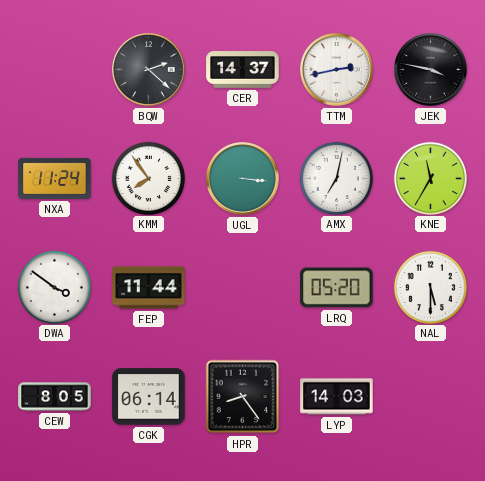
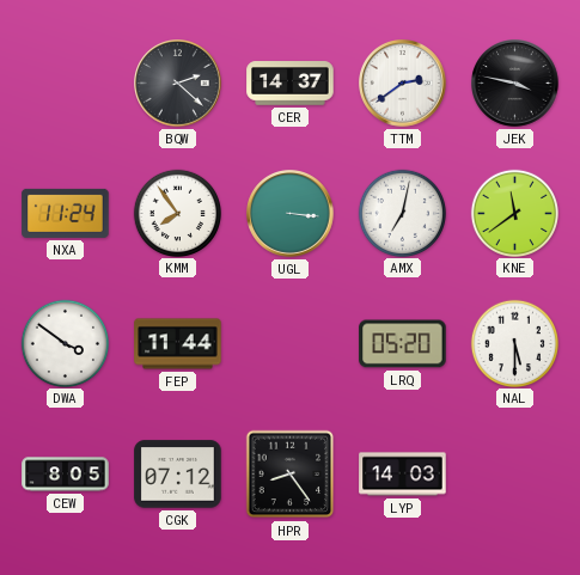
TTM: 2:43 -> 2:39 (403, 84)
KNE: 11:35 -> 11:39 (514, 213)
CGK: 06:14 -> 07:12 (178, 475)
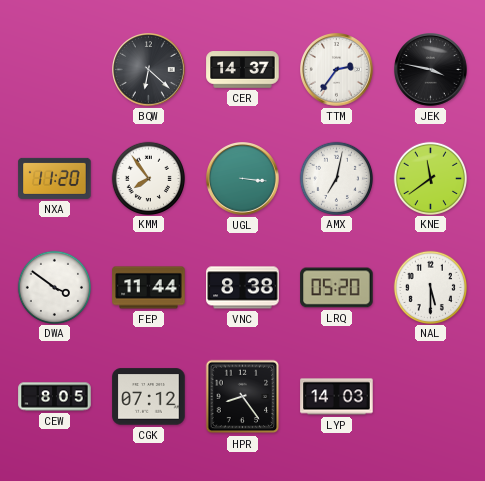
BQW: 2:22 -> 6:22 (149, 70)
TTM: 2:39 -> 2:36 (337, 70)
NXA: 11:24 -> 11:20 (55, 178)
VNC: none -> 8:38 (243, 288)
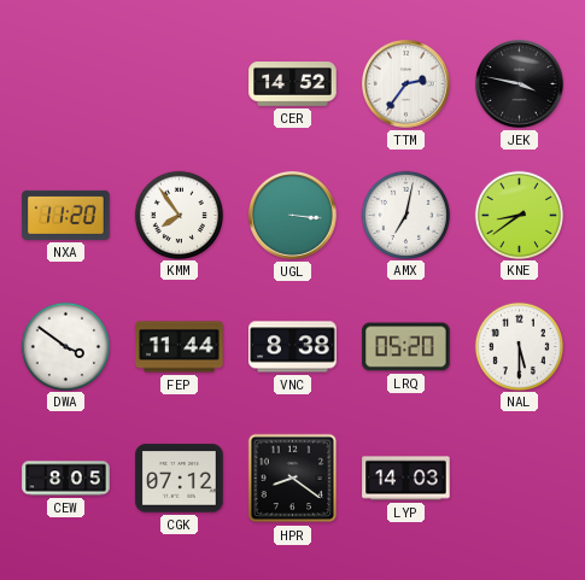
BQW: 6:22 -> none (149, 70)
CER: 14:37 -> 14:52 (293, 84)
KNE: 11:39 -> 8:39 (519, 215)
HPR: 8:24 -> 8:21 (293, 479)
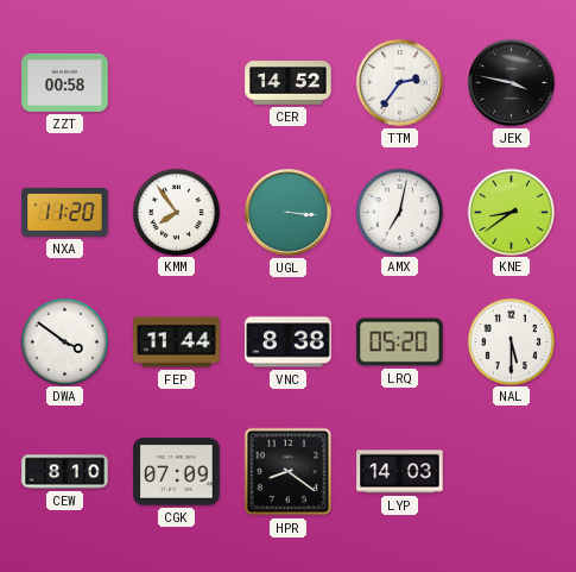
ZZT: none -> 00:58 (65, 82)
CEW: 8:05 -> 8:10 (65, 472)
CGK: 07:12 -> 07:09 (177, 472)
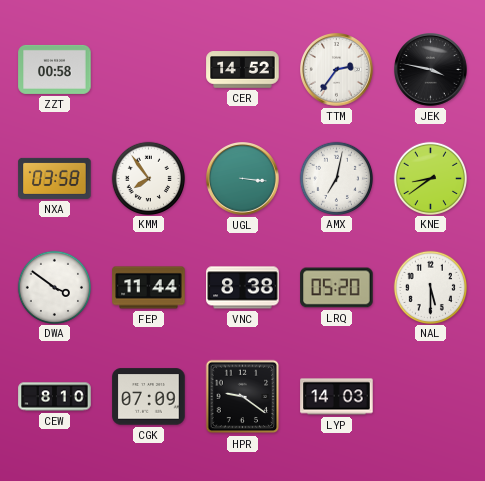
NXA: 11:20 -> 03:58 (55, 178)
HPR: 8:21 -> 9:21 (243, 397)
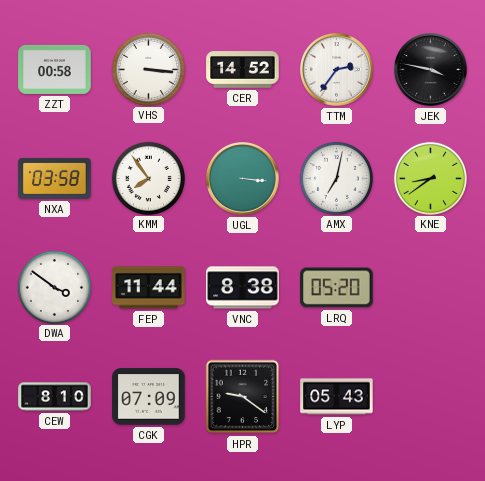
VHS: none -> 3:16 (148, 69)
NAL: 5:30 -> none (430, 287)
LYP: 14:03 -> 05:43 (337, 397)
